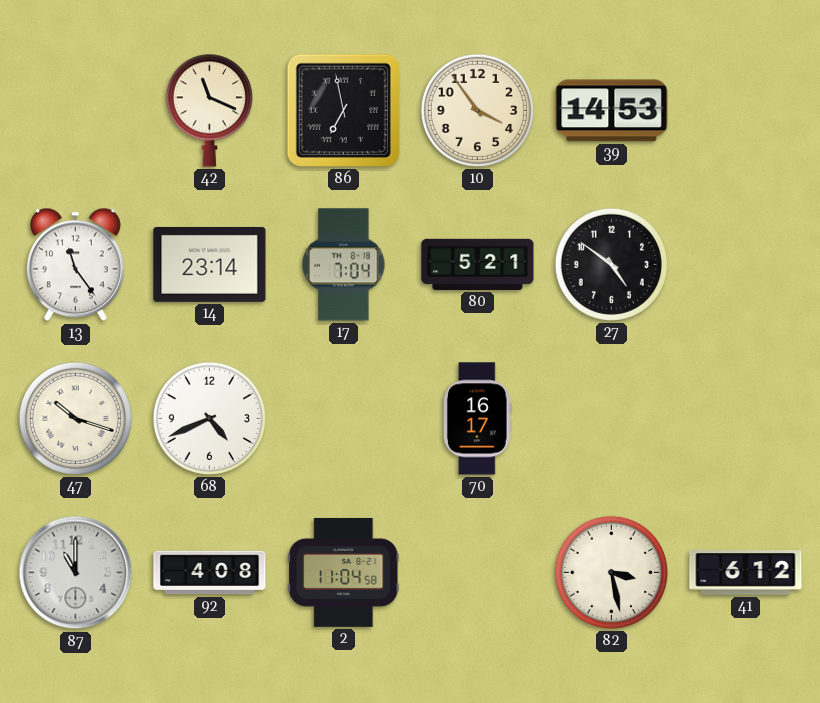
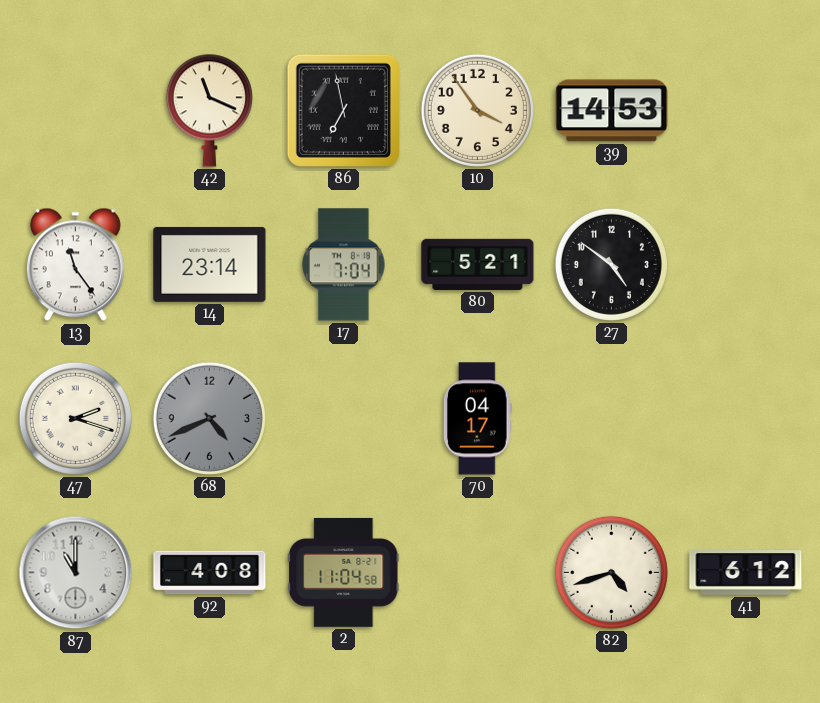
47: 10:18 -> 2:18 (75, 418)
68 dial: white -> grey (209, 418)
70: 16:17 -> 04:17 (478, 419)
82: 3:28 -> 4:42 (611, 572)
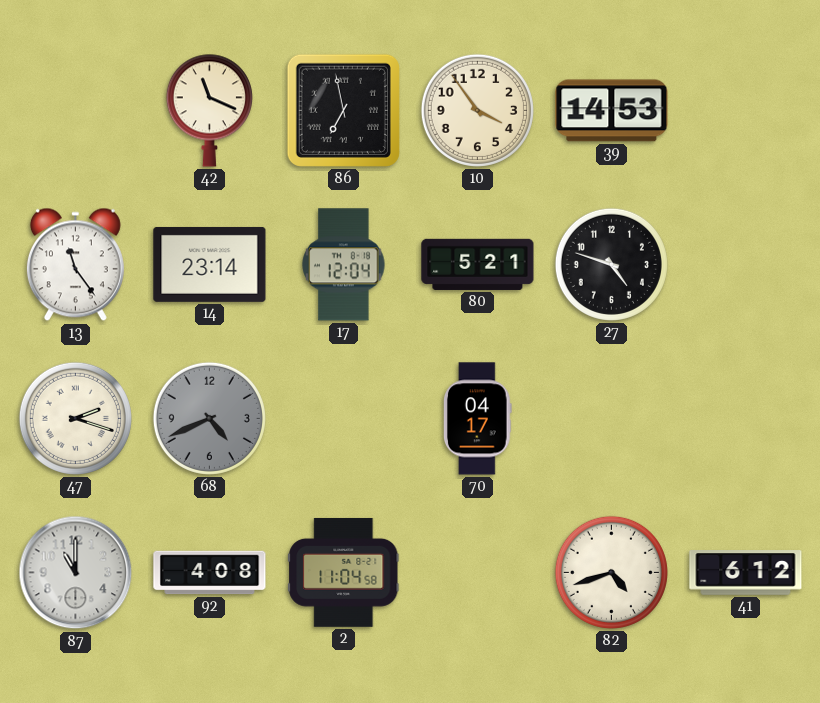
17: 7:04 -> 12:04 (344, 265)
27: 4:51 -> 4:48 (611, 264)
